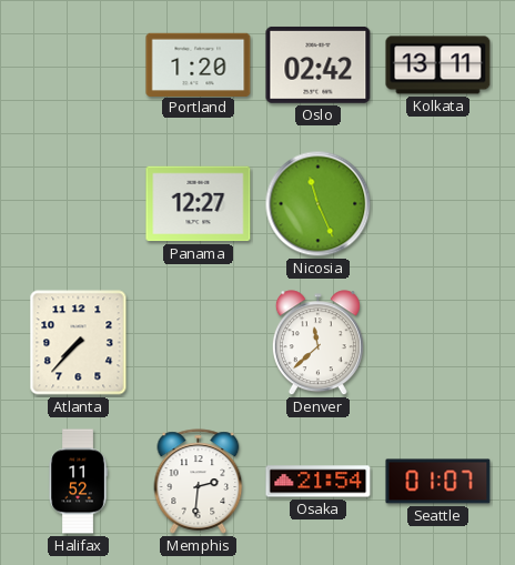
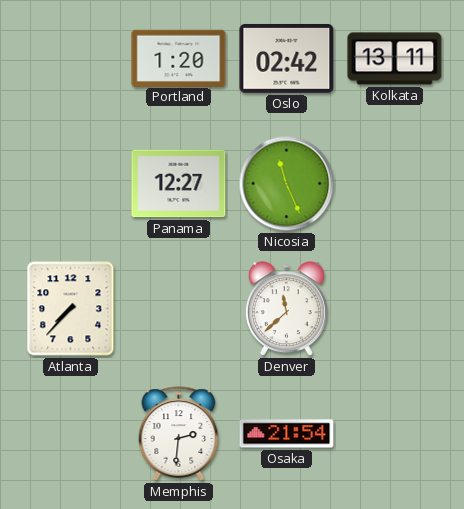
Halifax: 11:52 -> none (78, 482)
Seattle: 01:07 -> none (438, 482)
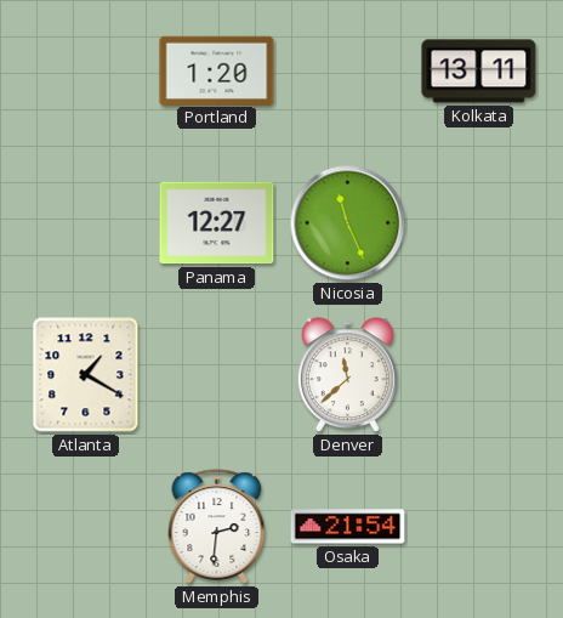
Oslo: 02:42 -> none (287, 58)
Atlanta: 7:37 -> 1:20 (86, 375)
